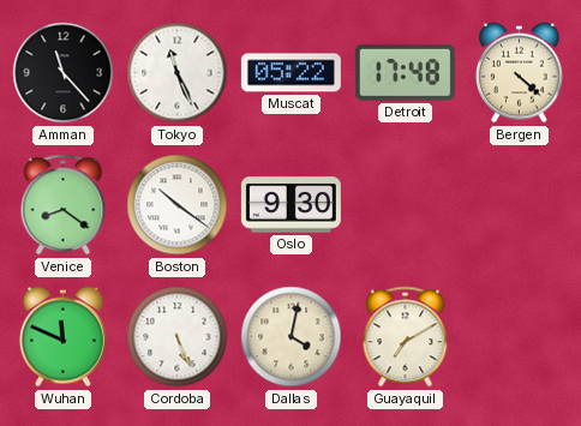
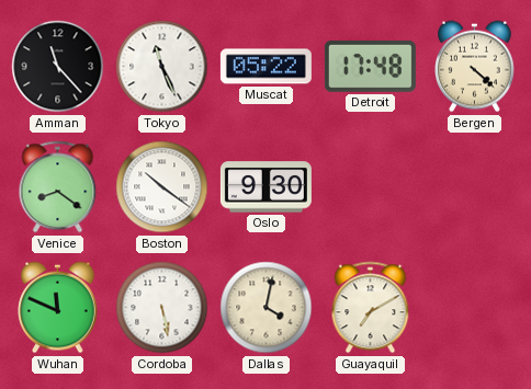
Cordoba: 5:26 -> 5:28 (162, 308)
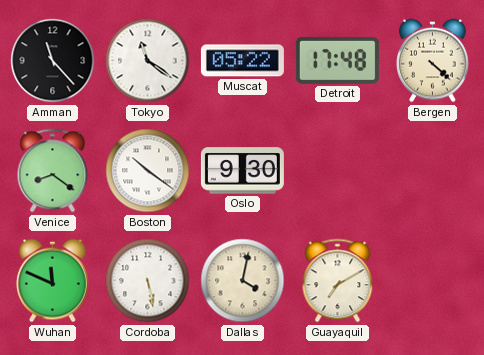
Tokyo: 11:26 -> 11:21 (148, 61)
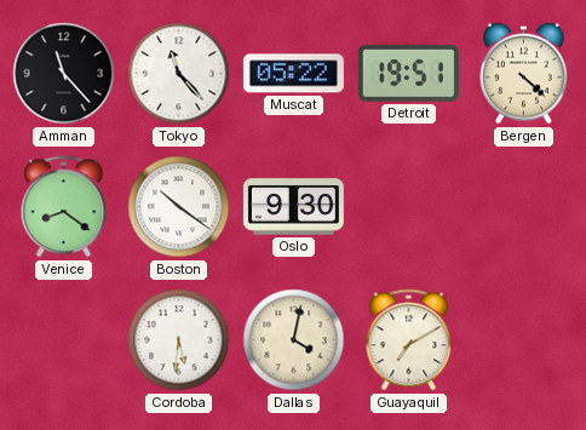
Tokyo: 11:21 -> 11:23 (179, 74)
Detroit: 17:48 -> 19:51 (408, 73)
Wuhan: 11:49 -> none (53, 281)
Cordoba: 5:28 -> 5:31 (179, 340)
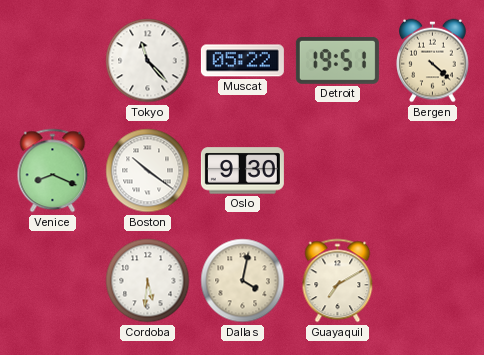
Amman: 11:23 -> none (64, 74)
Venice: 8:21 -> 8:19 (53, 171)
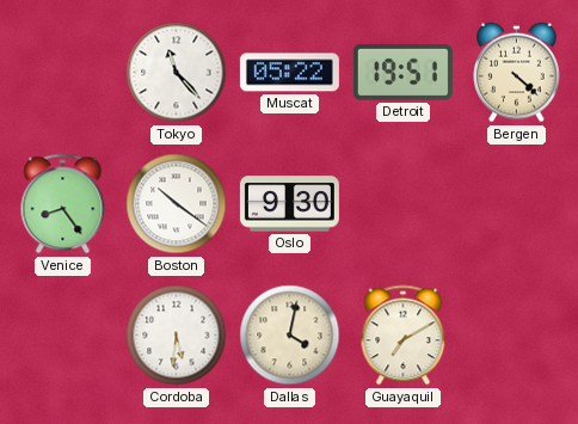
Venice: 8:19 -> 8:24 (63, 204)
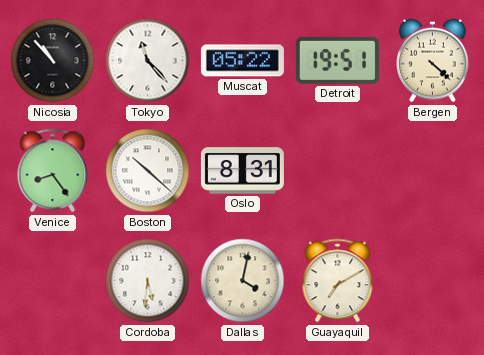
Nicosia: none -> 10:53 (53, 61)
Boston: 10:21 -> 10:22 (148, 171)
Oslo: 9:30 -> 8:31 (242, 171)
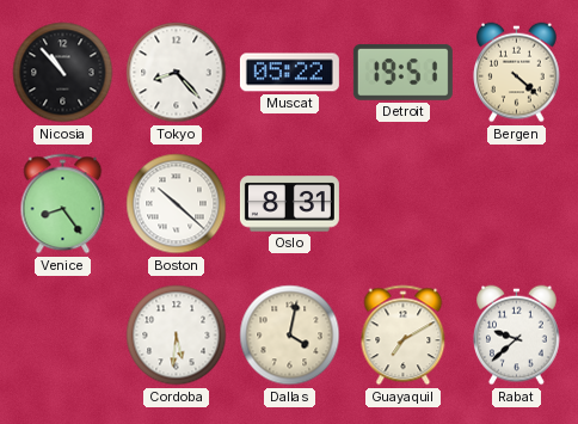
Tokyo: 11:23 -> 8:23 (177, 73)
Rabat: none -> 9:38 (517, 336)
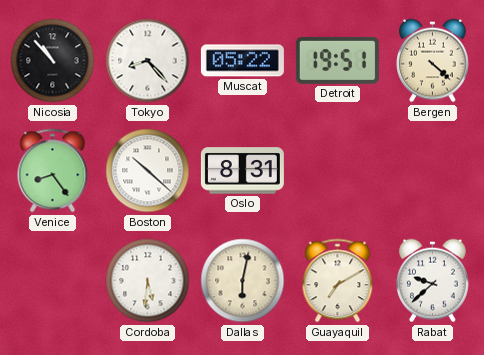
Dallas: 4:02 -> 6:02 (243, 281)
